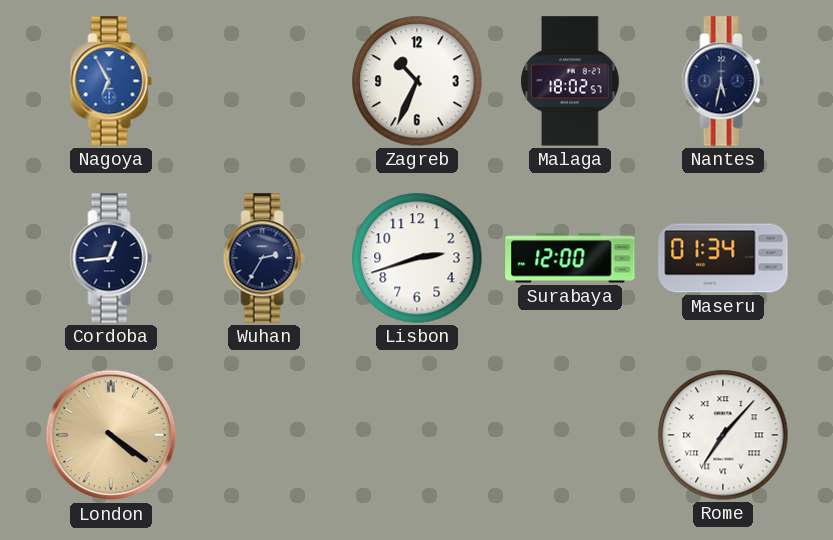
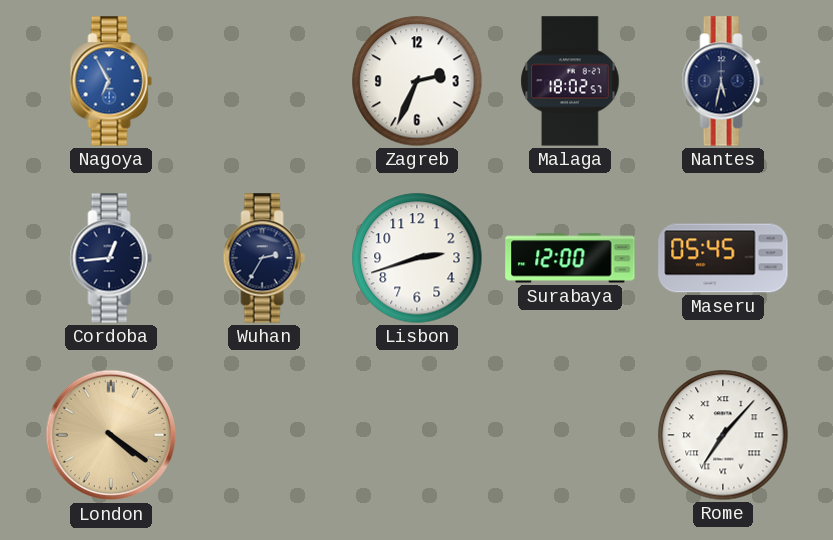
Zagreb: 10:34 -> 2:34 (417, 81)
Maseru: 01:34 -> 05:45 (723, 258)
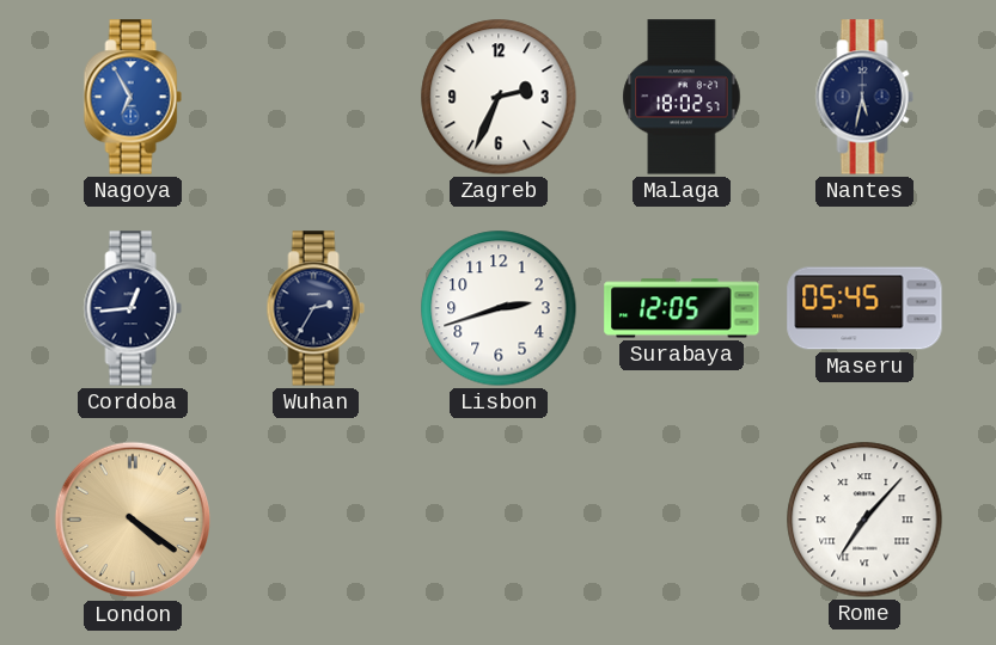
Surabaya: 12:00 -> 12:05 (682, 308)
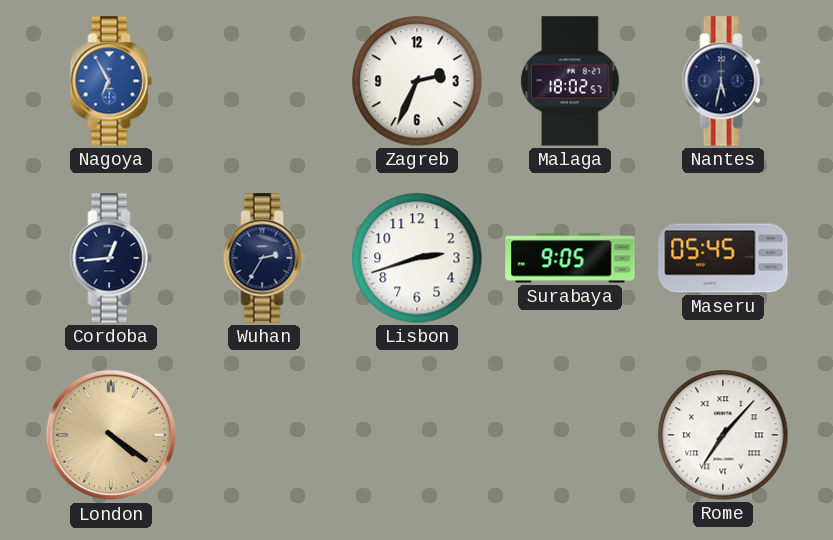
Surabaya: 12:05 -> 9:05 (570, 258)
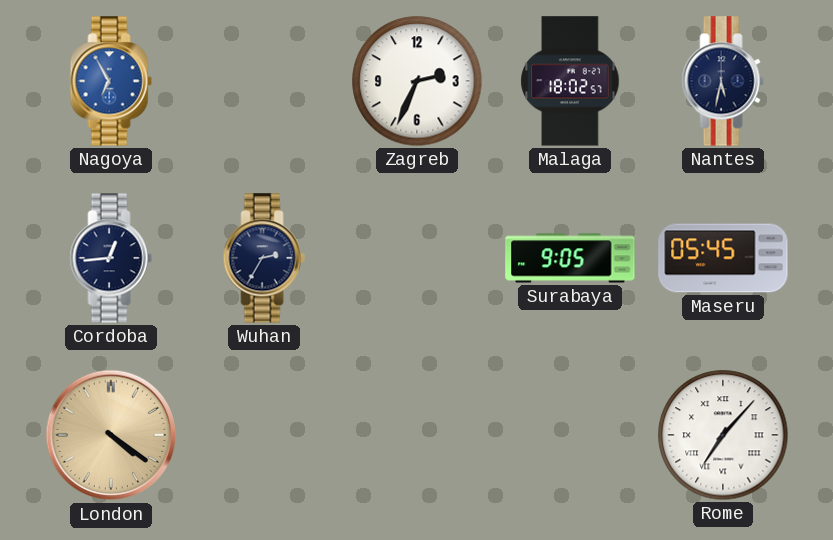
Lisbon: 2:42 -> none (417, 258)
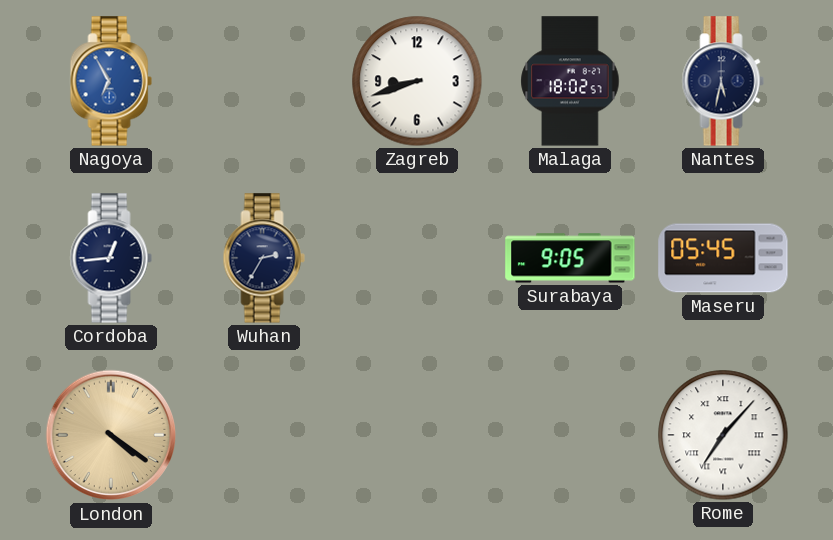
Zagreb: 2:34 -> 8:42 (417, 81)
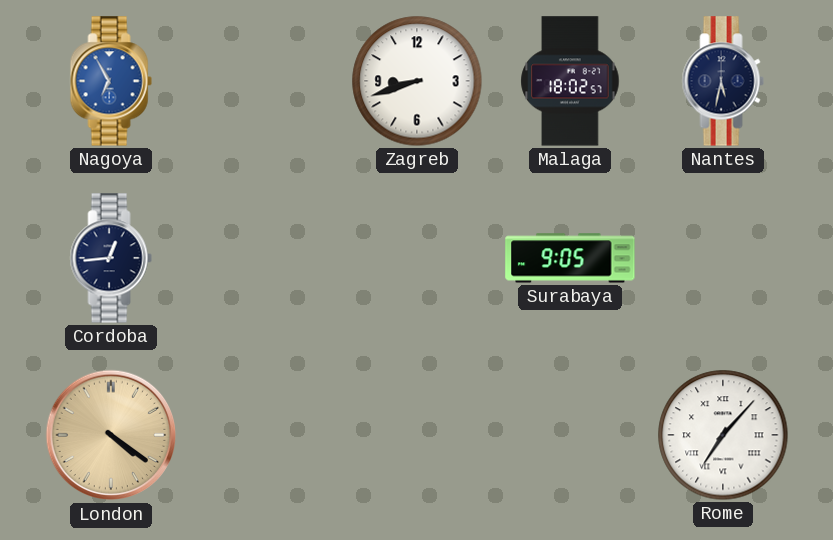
Wuhan: 2:35 -> none (264, 258)
Maseru: 05:45 -> none (723, 258)
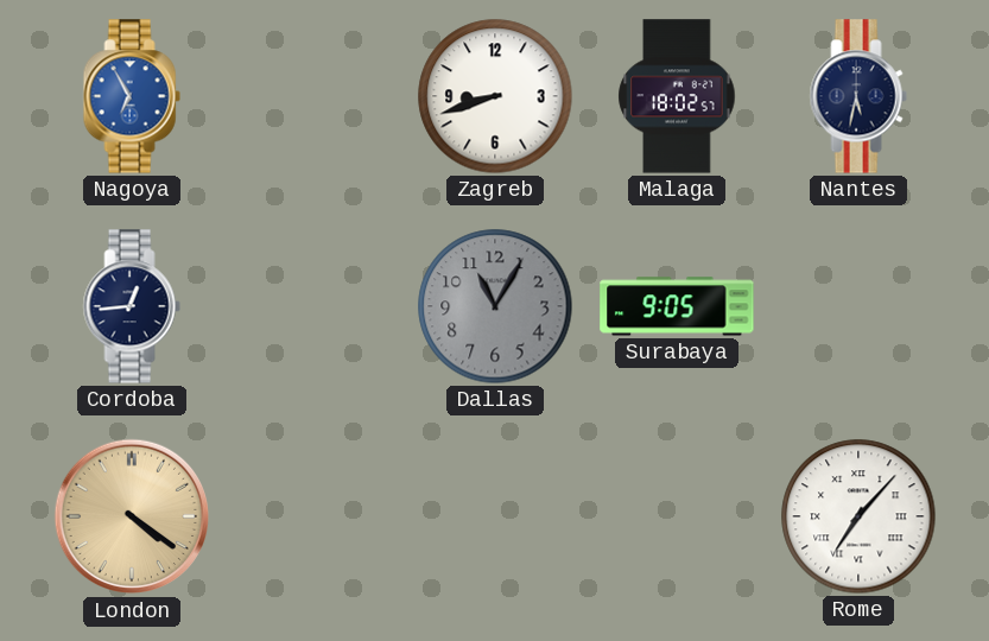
Dallas: none -> 11:05 (495, 306)
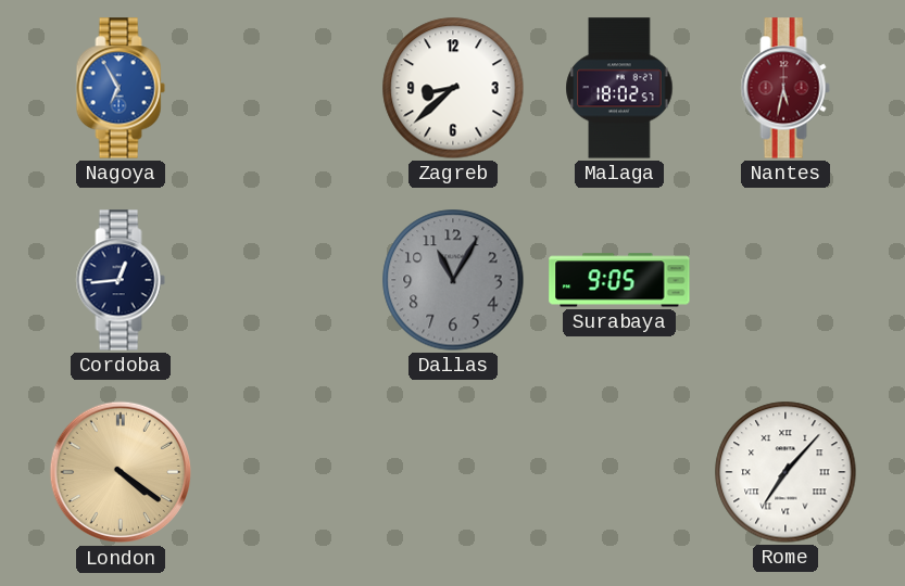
Zagreb: 8:42 -> 8:38 (453, 88)
Nantes dial: navy -> burgundy (785, 88)
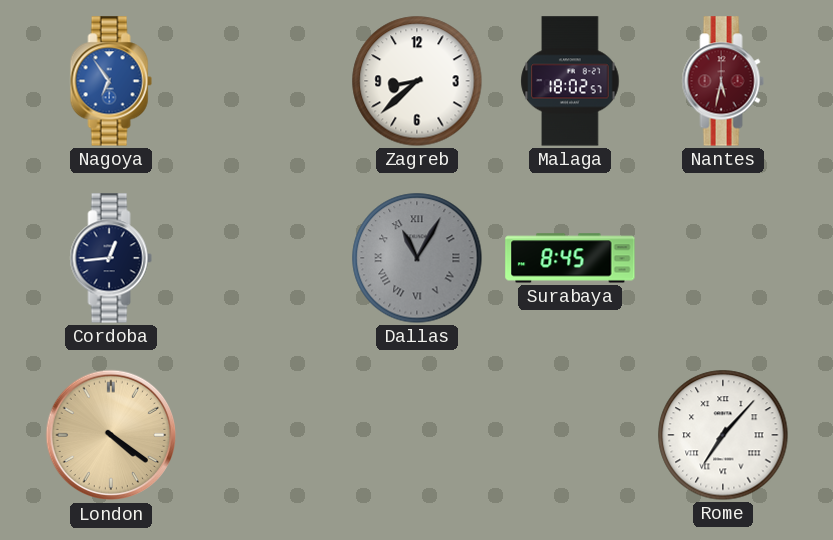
Nagoya: 6:55 -> 6:54 (111, 81)
Dallas numerals: Arabic -> Roman (417, 258)
Surabaya: 9:05 -> 8:45 (570, 258)
